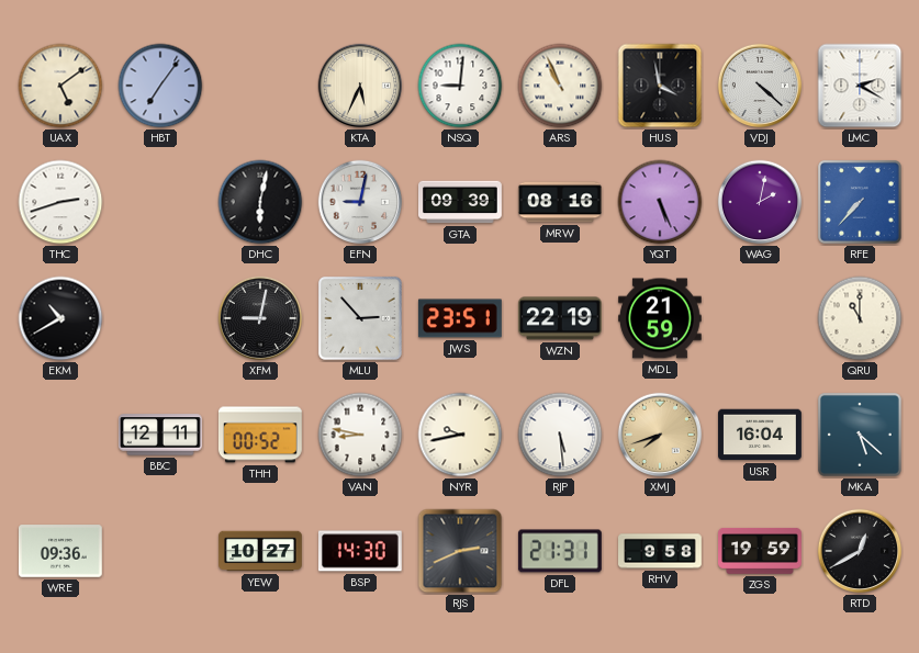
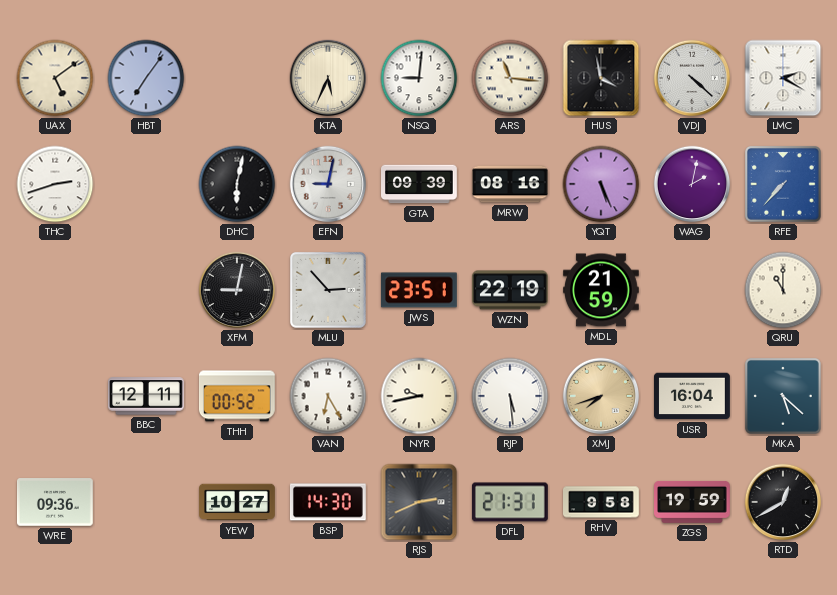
ARS: 10:56 -> 11:16 (510, 78)
EKM: 10:40 -> none (60, 318)
VAN: 8:47 -> 6:25 (328, 396)
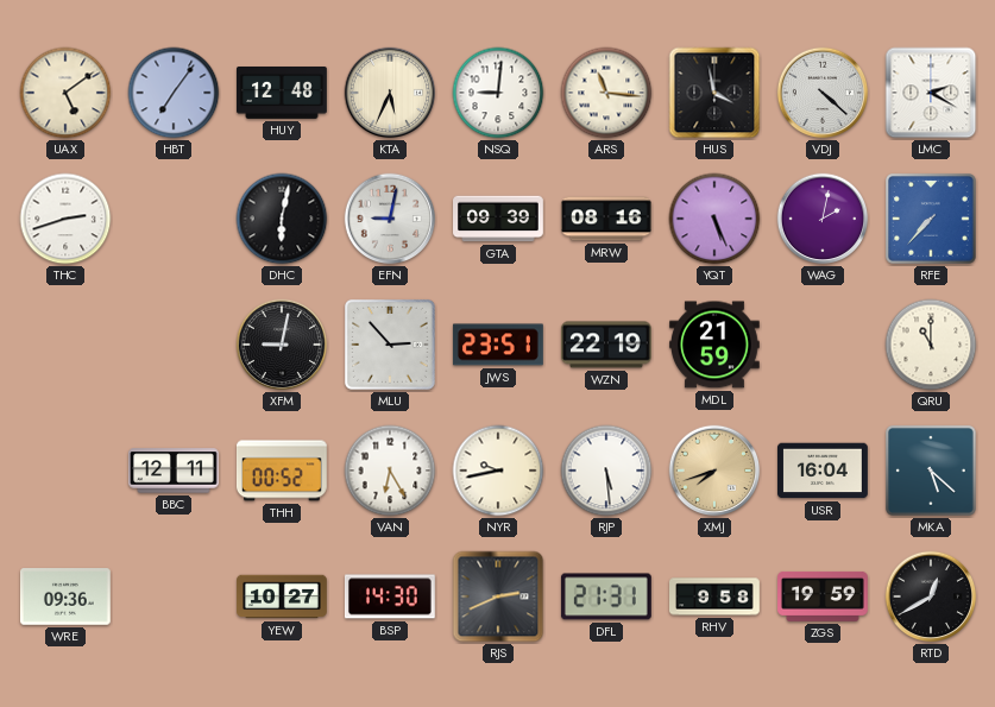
HUY: none -> 12:48 (283, 94)
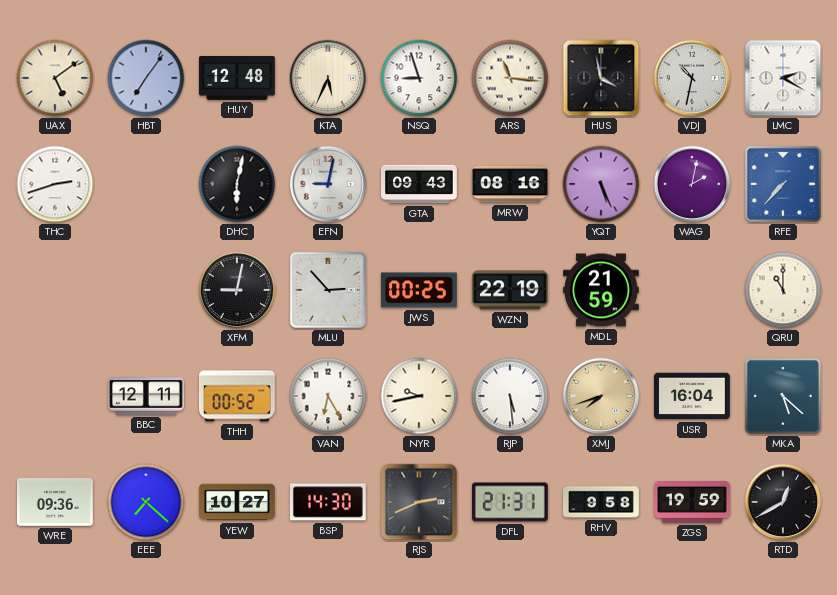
NSQ: 9:01 -> 8:57 (419, 78)
VDJ: 4:22 -> 10:32 (692, 78)
GTA: 09:39 -> 09:43 (420, 184)
JWS: 23:51 -> 00:25 (419, 290)
EEE: none -> 7:22 (146, 502)
